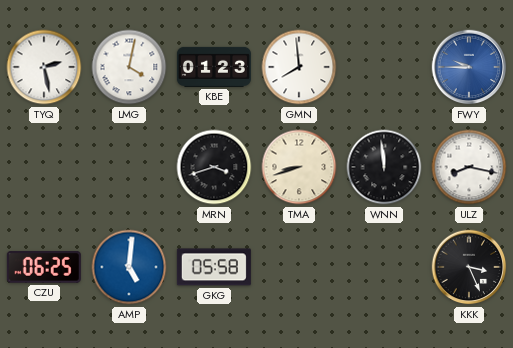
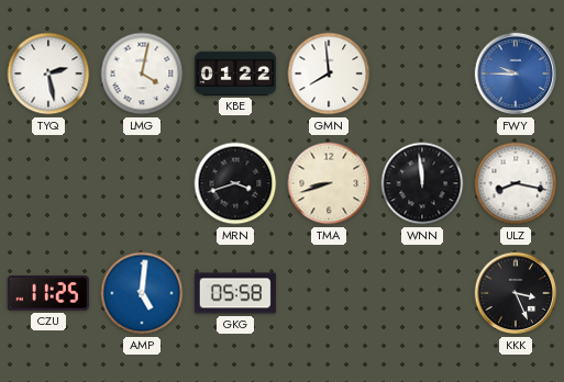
KBE: 01:23 -> 01:22 (235, 74)
CZU: 06:25 -> 11:25 (48, 294)
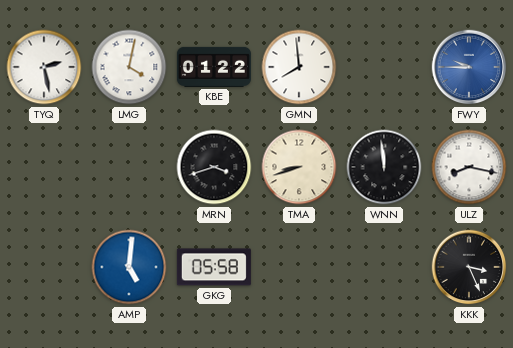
CZU: 11:25 -> none (48, 294)
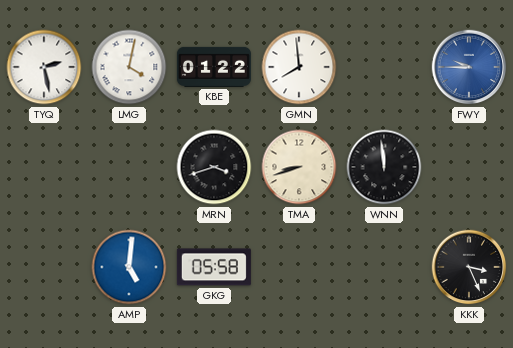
ULZ: 8:17 -> none (469, 167)
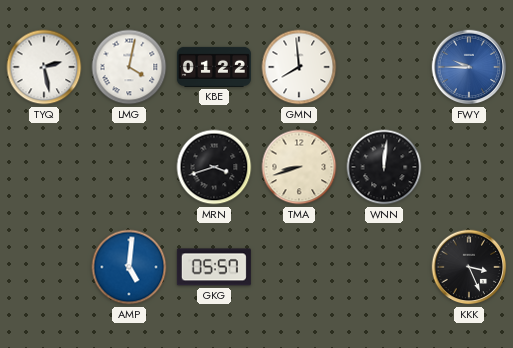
WNN: 11:59 -> 12:01 (384, 167)
GKG: 05:58 -> 05:57 (214, 267)
